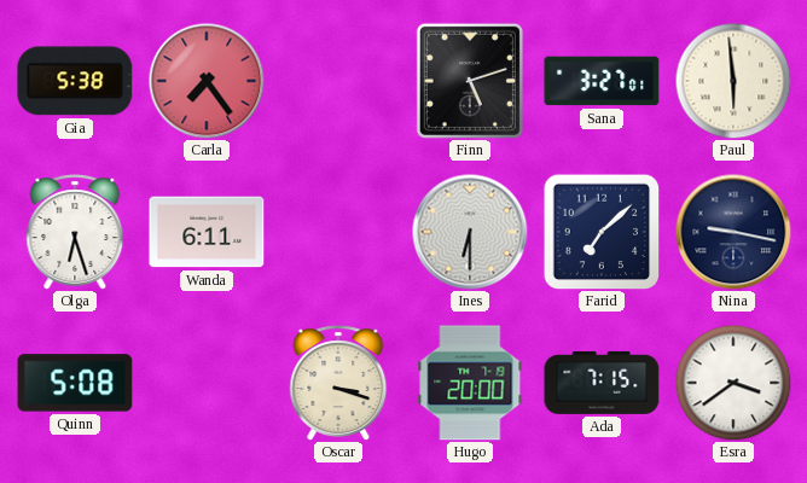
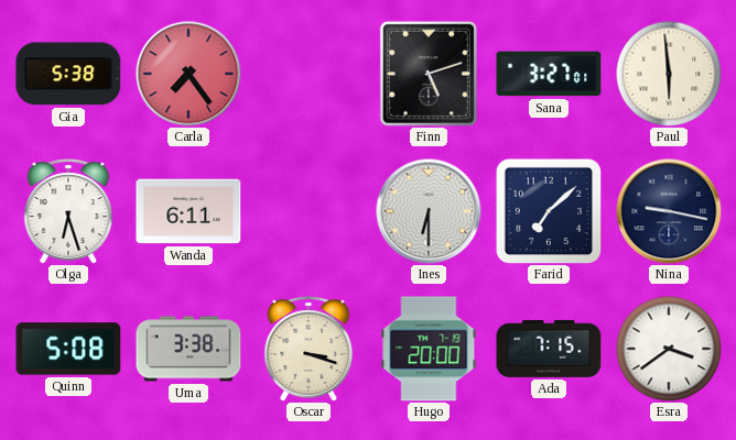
Uma: none -> 3:38 (188, 349)
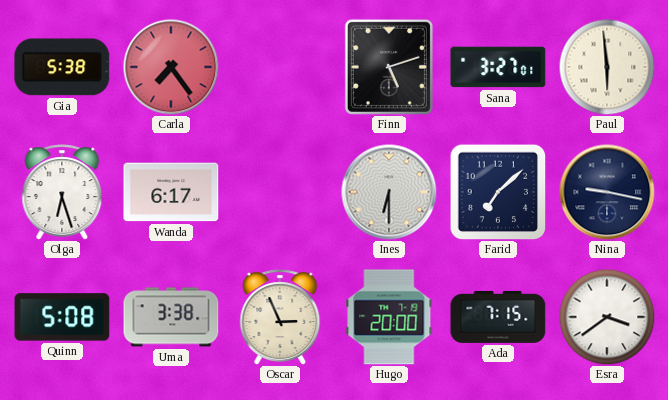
Wanda: 6:11 -> 6:17 (171, 192)
Oscar: 3:18 -> 2:56 (280, 317)
